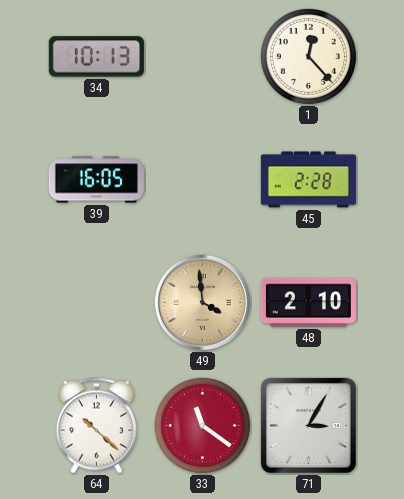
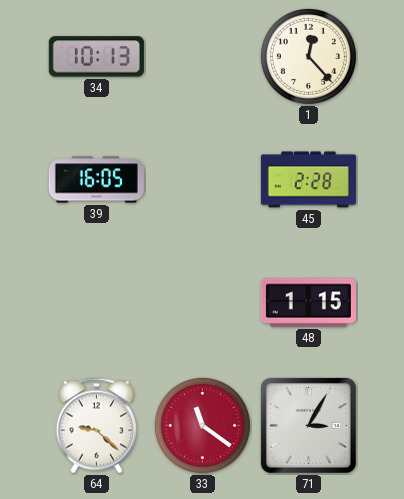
49: 3:59 -> none (202, 302)
48: 2:10 -> 1:15 (308, 303)
64: 10:22 -> 9:22 (96, 426)
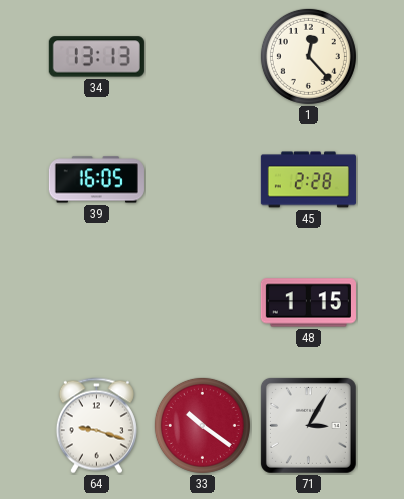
34: 10:13 -> 13:13 (96, 57)
64: 9:22 -> 9:18 (96, 426)
33: 11:21 -> 10:21 (202, 425)
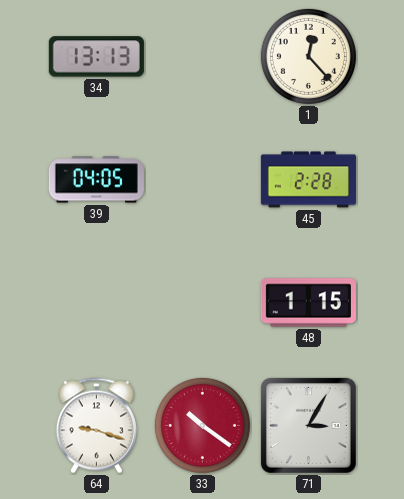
39: 16:05 -> 04:05 (96, 180)
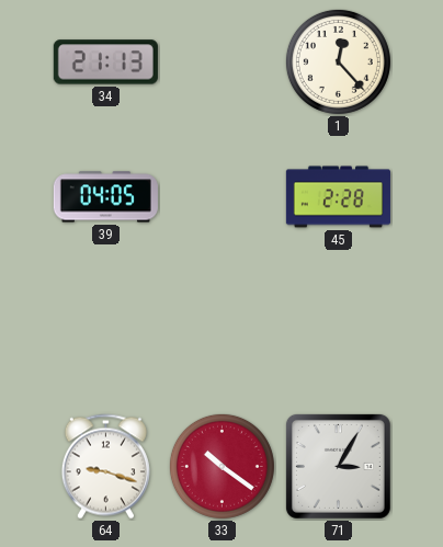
34: 13:13 -> 21:13 (105, 62)
48: 1:15 -> none (308, 303)
